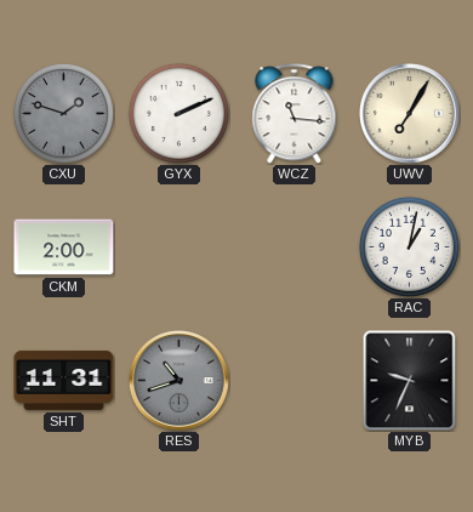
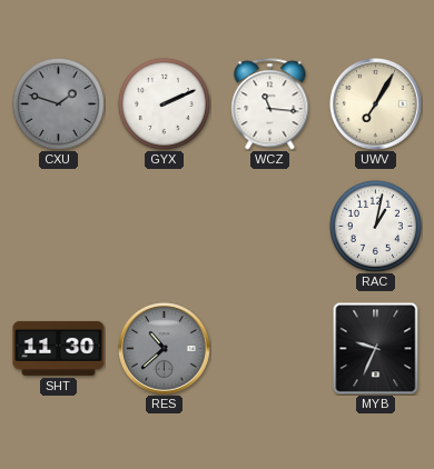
CKM: 2:00 -> none (64, 248)
SHT: 11:31 -> 11:30 (59, 348)
RES: 10:42 -> 10:38 (165, 349)
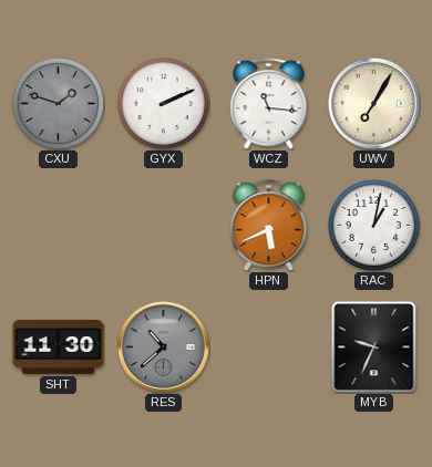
HPN: none -> 5:41 (269, 226)
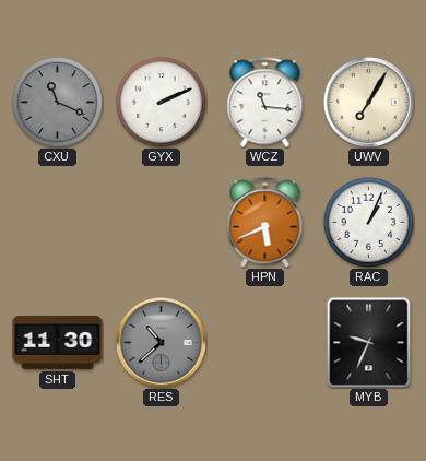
CXU: 1:48 -> 11:19 (57, 102)
RAC: 1:02 -> 1:04 (368, 222)
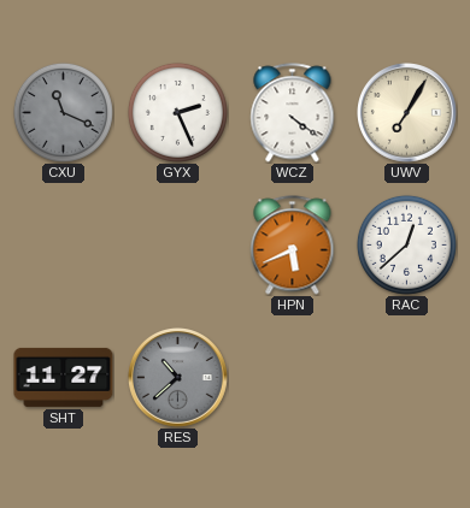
GYX: 2:11 -> 2:26 (177, 112)
WCZ: 11:16 -> 4:21 (293, 113)
RAC: 1:04 -> 12:38 (406, 244)
SHT: 11:30 -> 11:27 (64, 377)
MYB: 9:34 -> none (369, 342)
